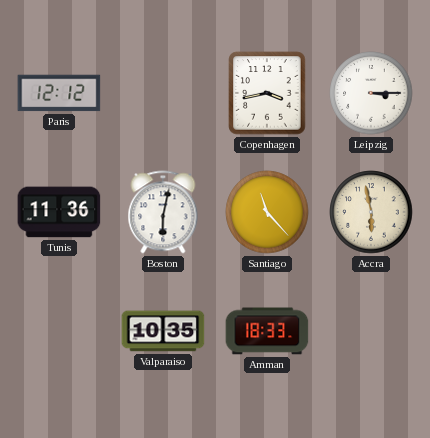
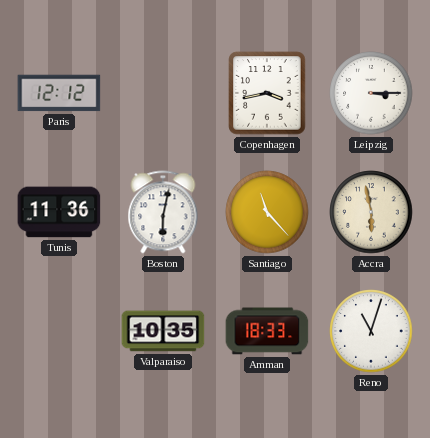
Reno: none -> 11:03 (371, 331)
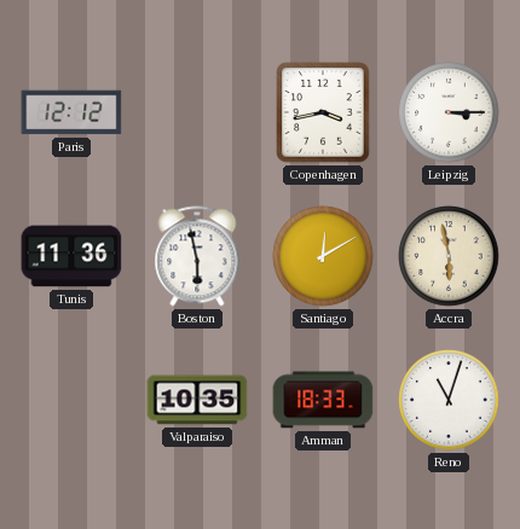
Boston: 6:02 -> 5:58 (197, 256)
Santiago: 11:23 -> 12:10 (323, 256)
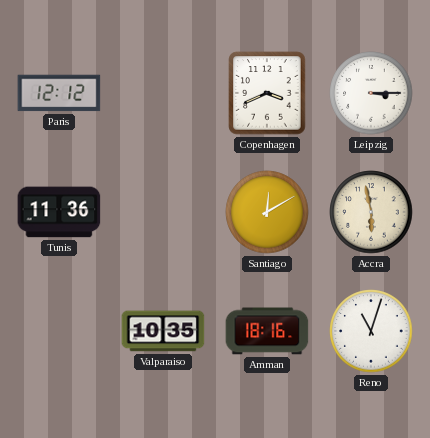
Copenhagen: 3:43 -> 3:41 (267, 93)
Boston: 5:58 -> none (197, 256)
Amman: 18:33 -> 18:16 (267, 331)
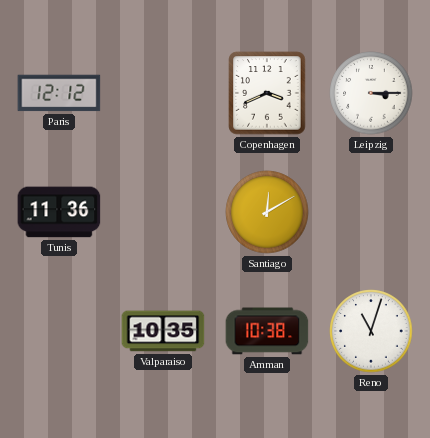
Accra: 5:58 -> none (371, 212)
Amman: 18:16 -> 10:38 (267, 331)
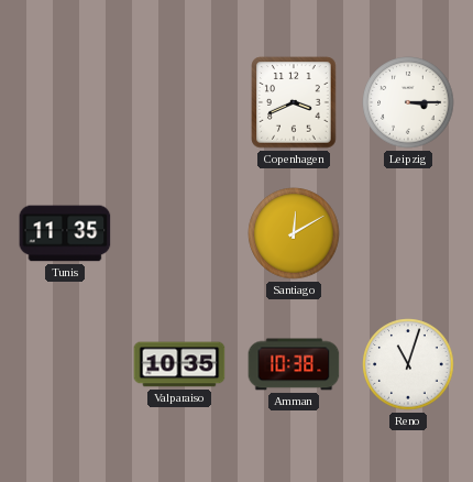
Paris: 12:12 -> none (59, 93)
Tunis: 11:36 -> 11:35 (65, 233)
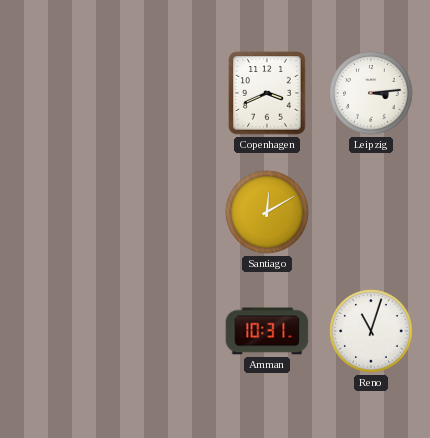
Leipzig: 3:15 -> 3:14 (371, 93)
Tunis: 11:35 -> none (65, 233)
Valparaiso: 10:35 -> none (179, 364)
Amman: 10:38 -> 10:31 (267, 331)
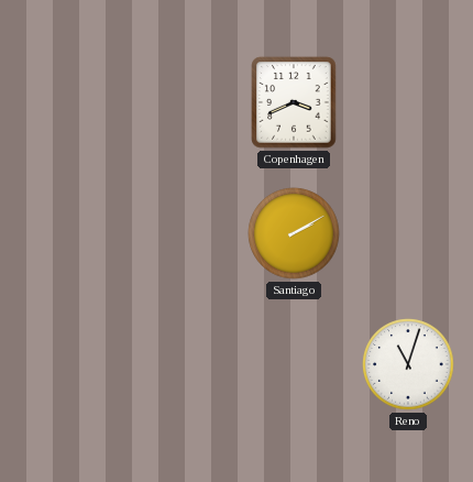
Leipzig: 3:14 -> none (371, 93)
Santiago: 12:10 -> 2:10 (294, 233)
Amman: 10:31 -> none (267, 331)
